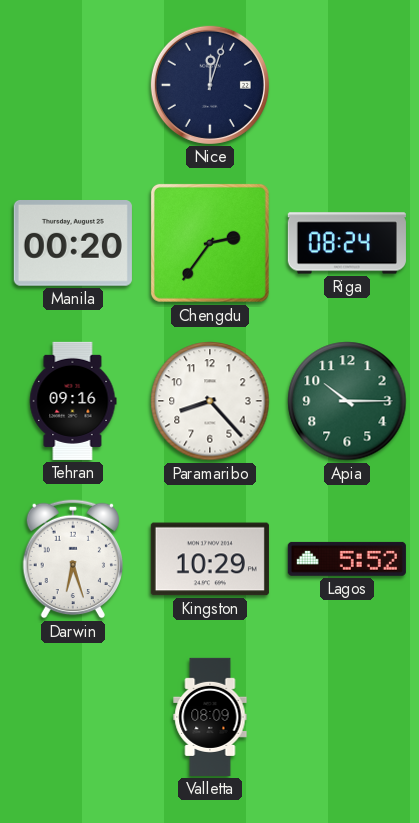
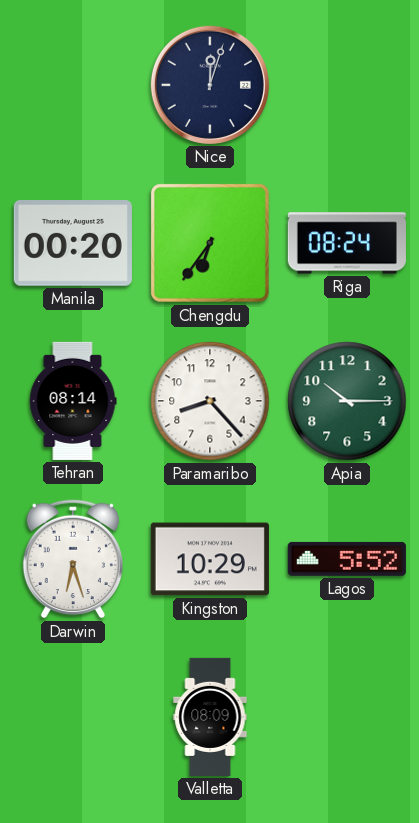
Chengdu: 2:36 -> 6:36 (210, 243)
Tehran: 09:16 -> 08:14 (73, 401)
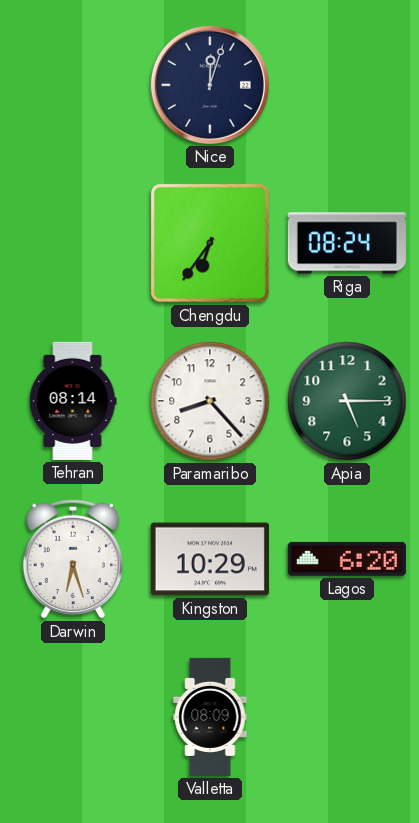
Manila: 00:20 -> none (73, 244)
Apia: 10:15 -> 5:15 (347, 401)
Lagos: 5:52 -> 6:20 (347, 559)
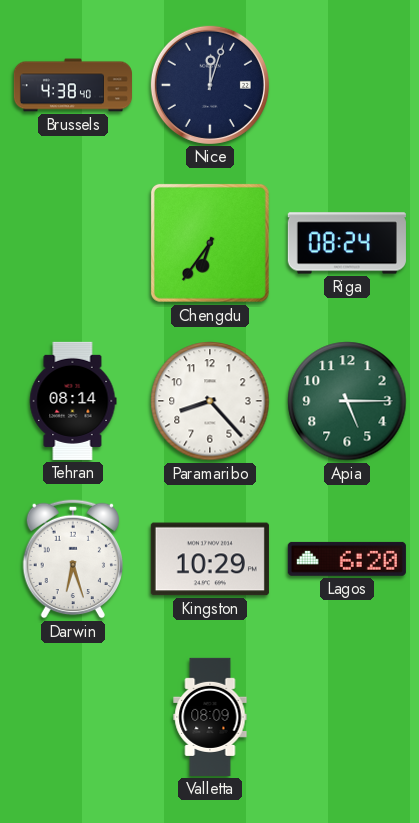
Brussels: none -> 4:38 (72, 85)
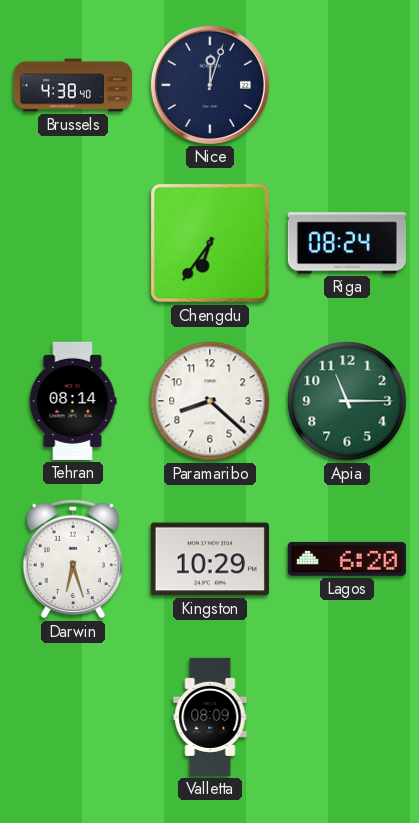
Paramaribo: 8:23 -> 8:22 (210, 401)
Apia: 5:15 -> 11:15 (347, 401)
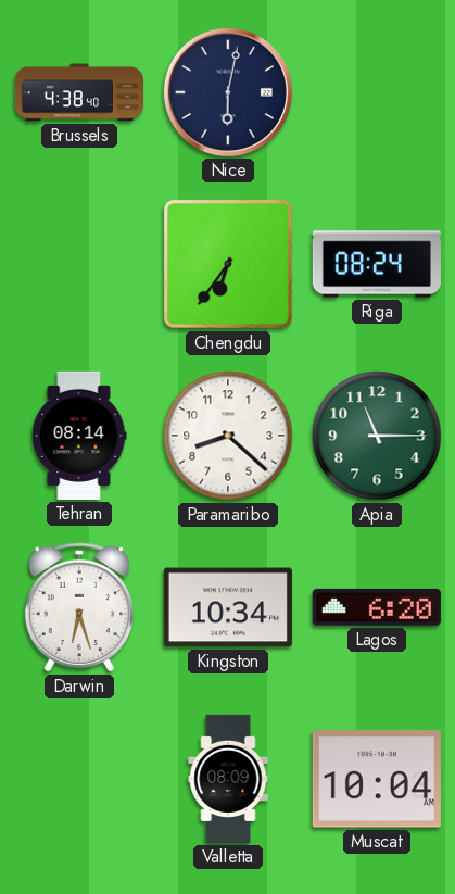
Nice: 12:03 -> 6:02 (228, 92)
Kingston: 10:29 -> 10:34 (228, 607)
Muscat: none -> 10:04 (377, 779)
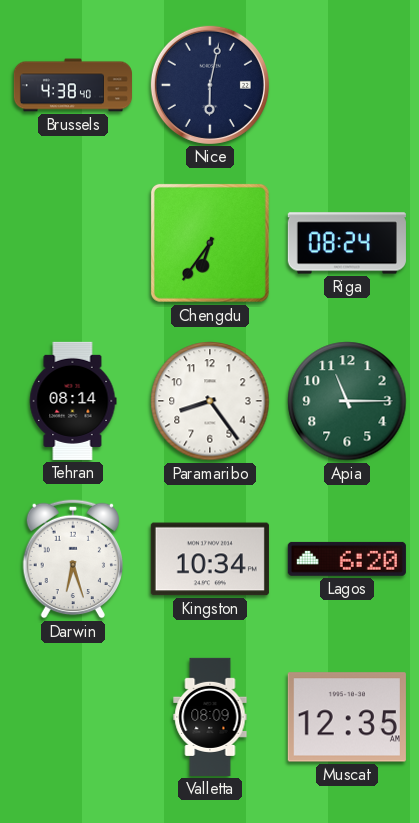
Paramaribo: 8:22 -> 8:24 (210, 401)
Muscat: 10:04 -> 12:35 (347, 717)
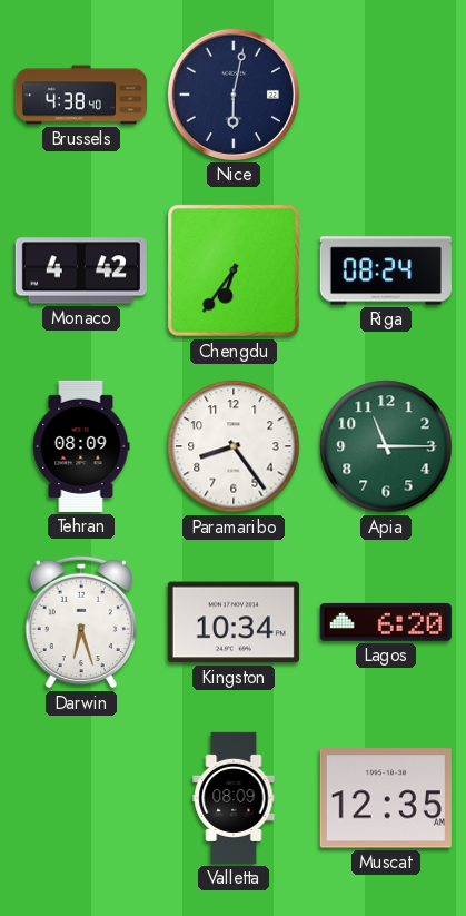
Monaco: none -> 4:42 (81, 270)
Tehran: 08:14 -> 08:09 (81, 446)
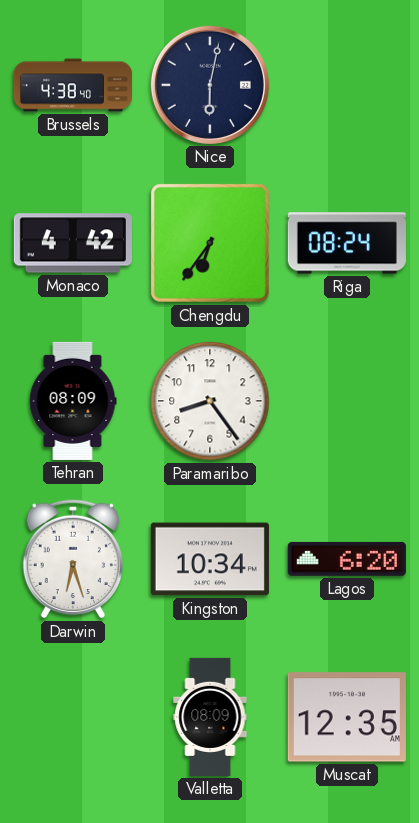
Apia: 11:15 -> none (386, 446)
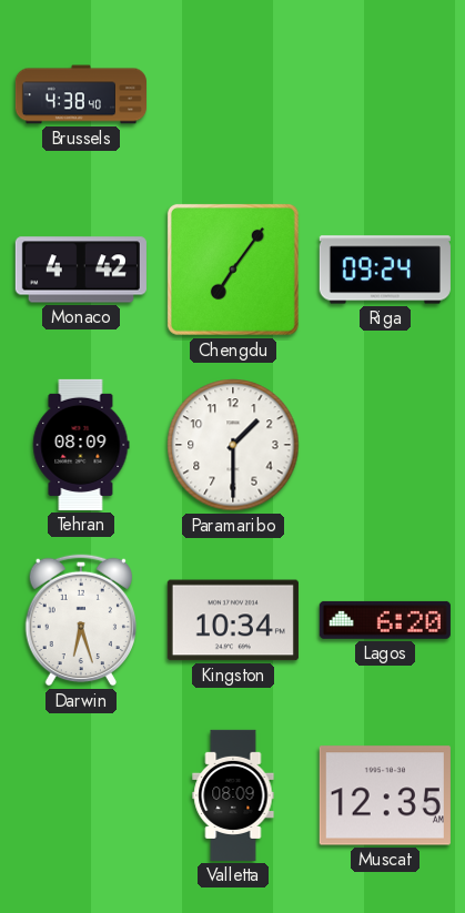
Nice: 6:02 -> none (210, 85)
Chengdu: 6:36 -> 7:06 (233, 270)
Riga: 08:24 -> 09:24 (385, 270)
Paramaribo: 8:24 -> 1:30 (233, 445)
